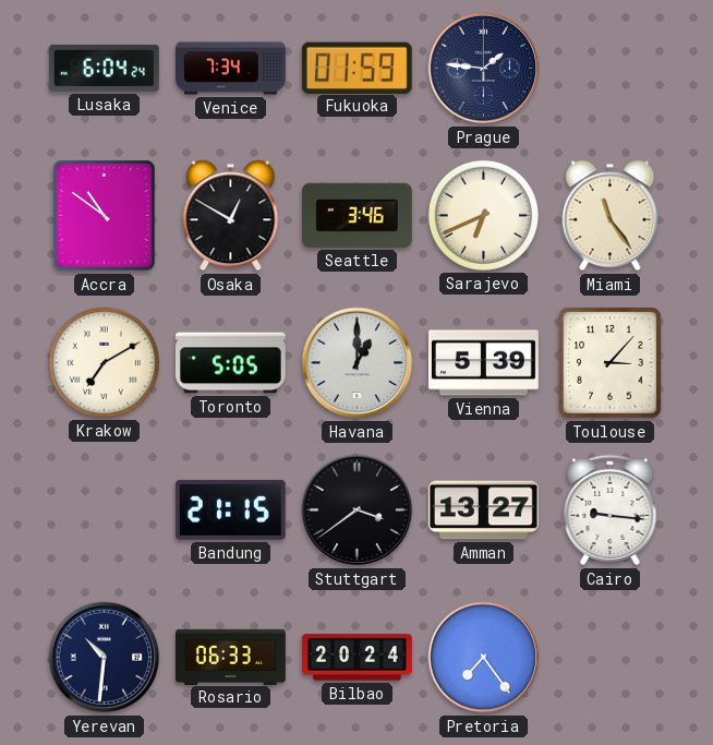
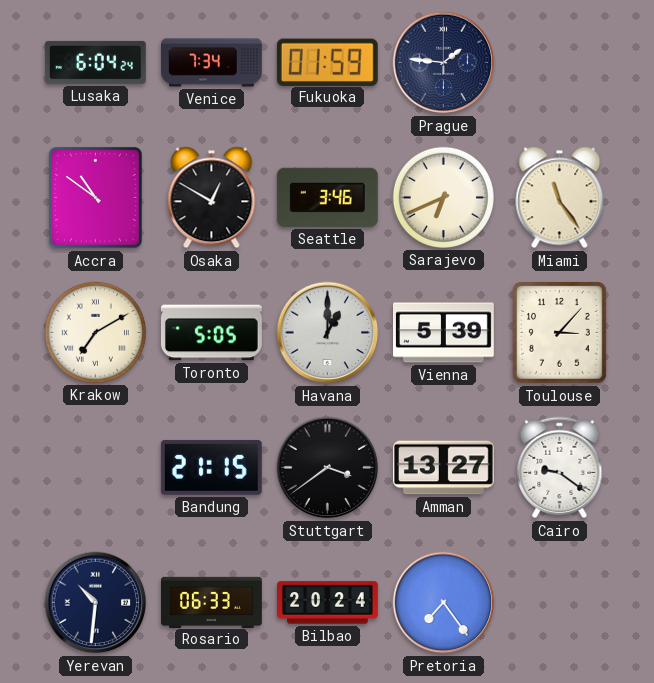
Cairo: 9:16 -> 9:21 (560, 468)
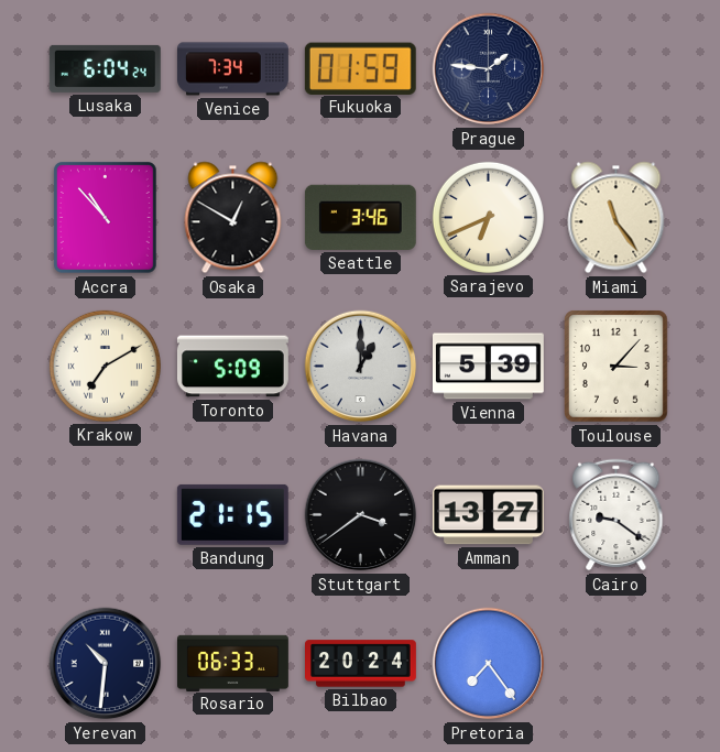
Accra: 10:51 -> 10:53 (106, 218)
Toronto: 5:05 -> 5:09 (232, 367)
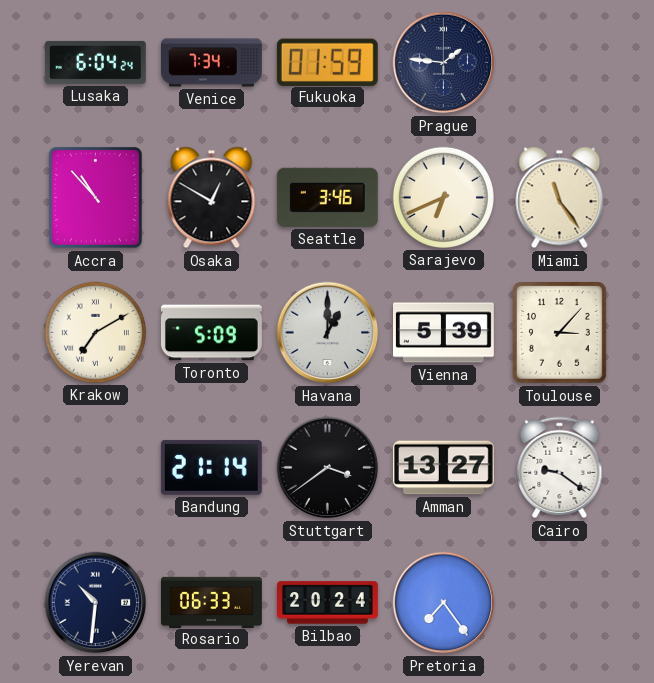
Bandung: 21:15 -> 21:14 (211, 467)
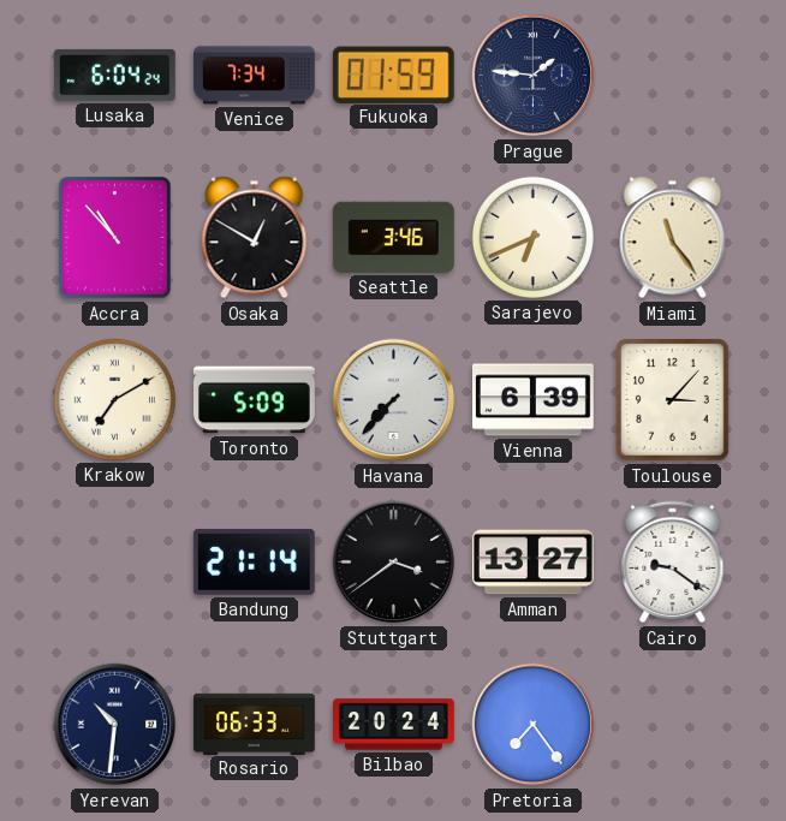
Havana: 1:00 -> 7:37 (394, 400)
Vienna: 5:39 -> 6:39 (534, 400)
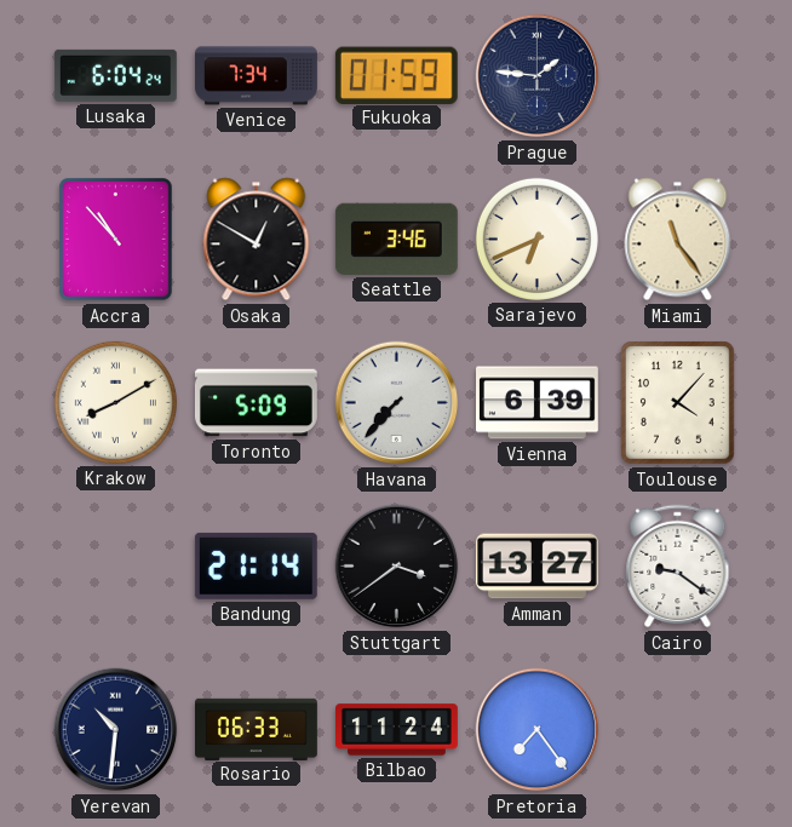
Krakow: 7:10 -> 8:10 (115, 402)
Toulouse: 3:07 -> 4:07 (678, 403)
Bilbao: 20:24 -> 11:24 (397, 730)
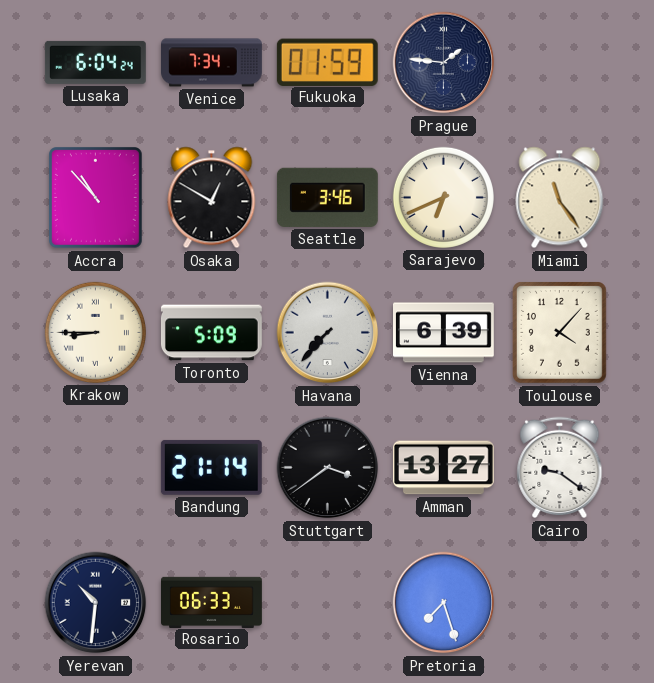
Krakow: 8:10 -> 8:45 (95, 332)
Bilbao: 11:24 -> none (397, 730)
Pretoria: 7:24 -> 7:27 (444, 603)
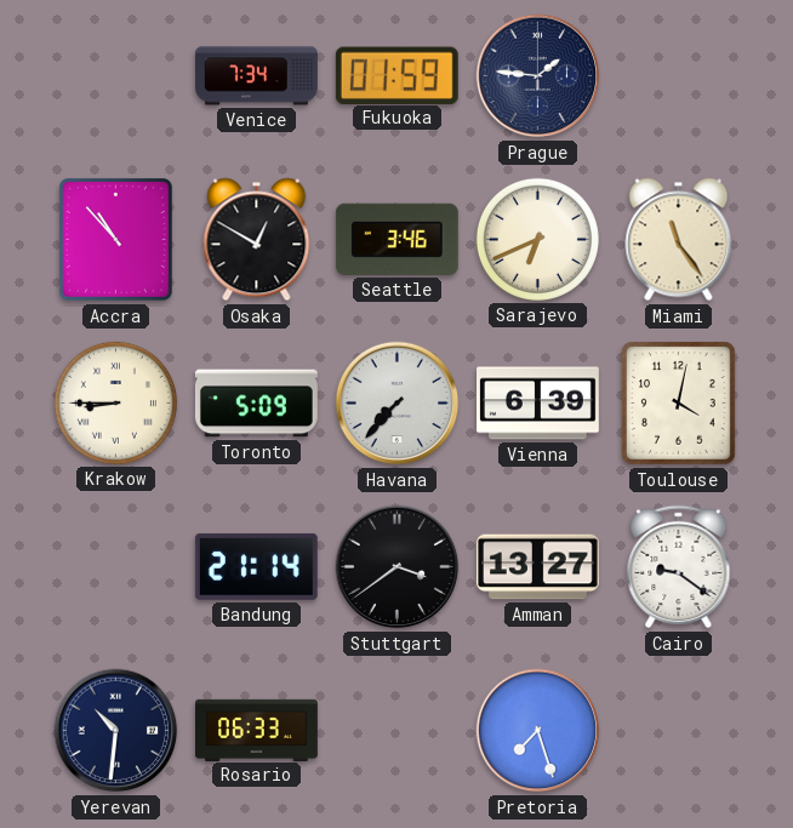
Lusaka: 6:04 -> none (95, 62)
Toulouse: 4:07 -> 4:02 (679, 404)
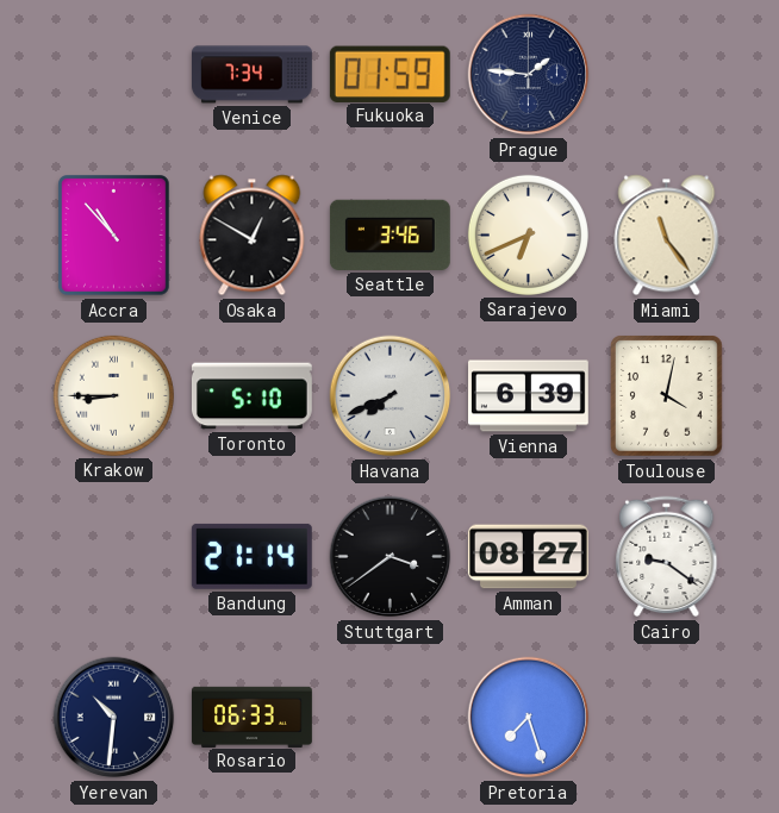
Toronto: 5:09 -> 5:10 (251, 396)
Havana: 7:37 -> 7:41 (391, 396)
Amman: 13:27 -> 08:27 (528, 557)
